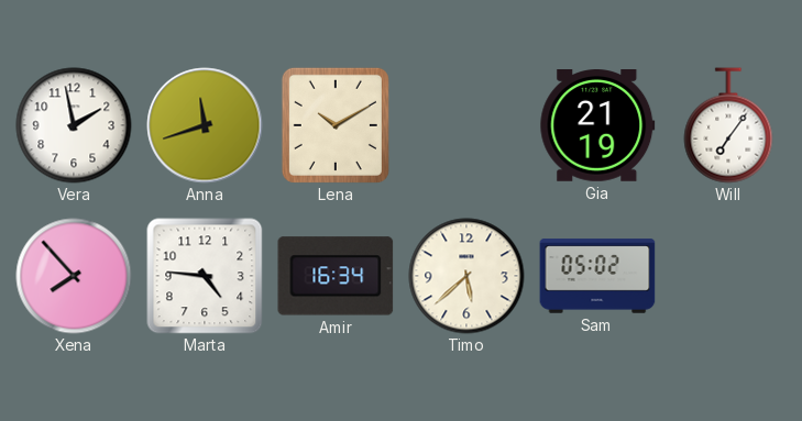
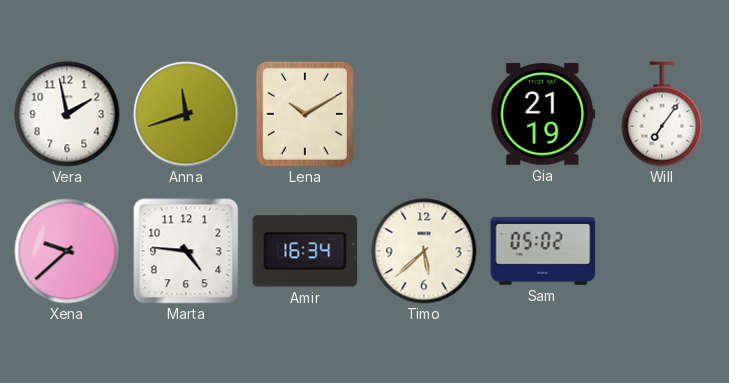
Xena: 7:53 -> 9:38 (67, 251)
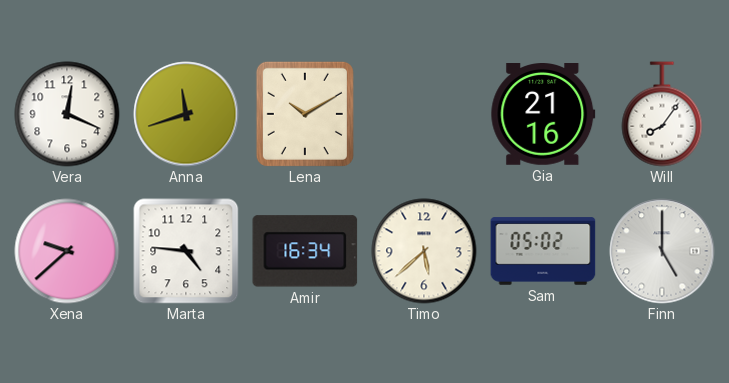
Vera: 1:58 -> 12:19 (67, 114)
Gia: 21:19 -> 21:16 (543, 115)
Will: 7:06 -> 8:06 (662, 114)
Finn: none -> 5:00 (662, 251)
